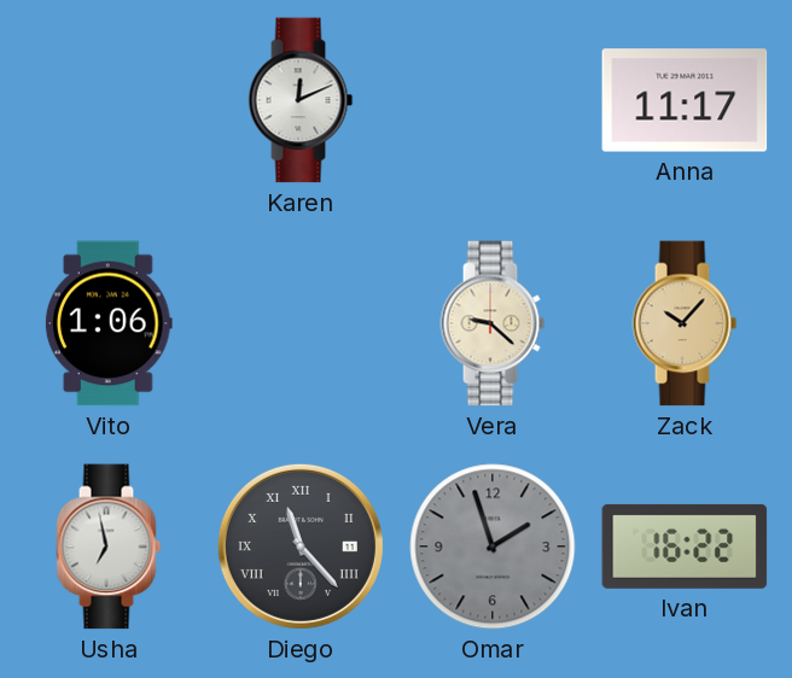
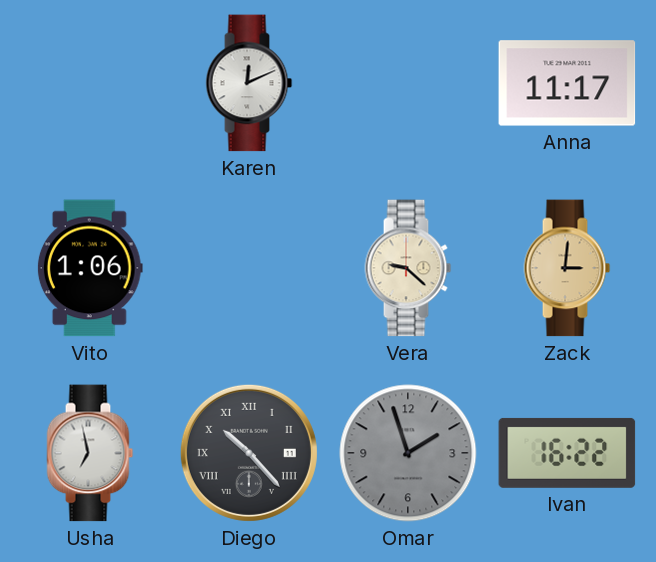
Zack: 10:07 -> 3:01 (567, 268)
Diego: 11:23 -> 10:23 (249, 453)
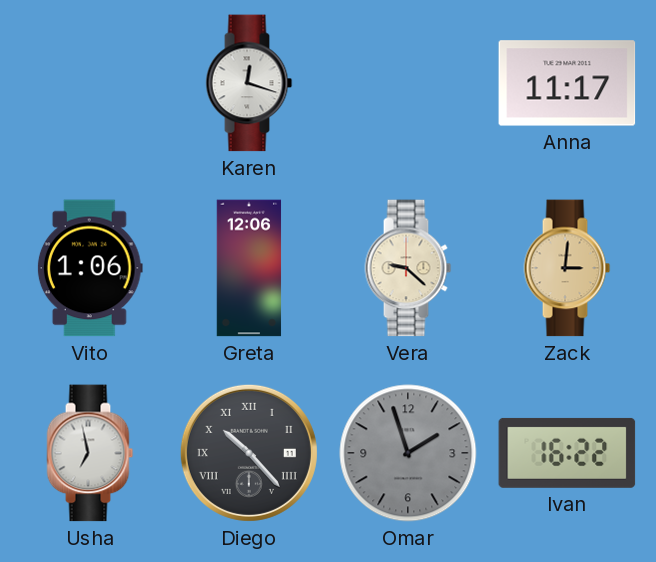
Karen: 12:11 -> 12:18 (249, 83)
Greta: none -> 12:06 (249, 268)
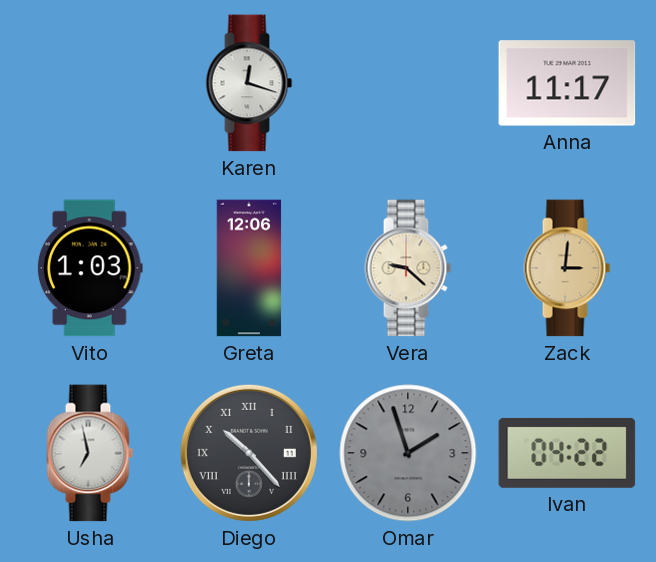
Vito: 1:06 -> 1:03 (90, 268)
Ivan: 16:22 -> 04:22 (567, 453)
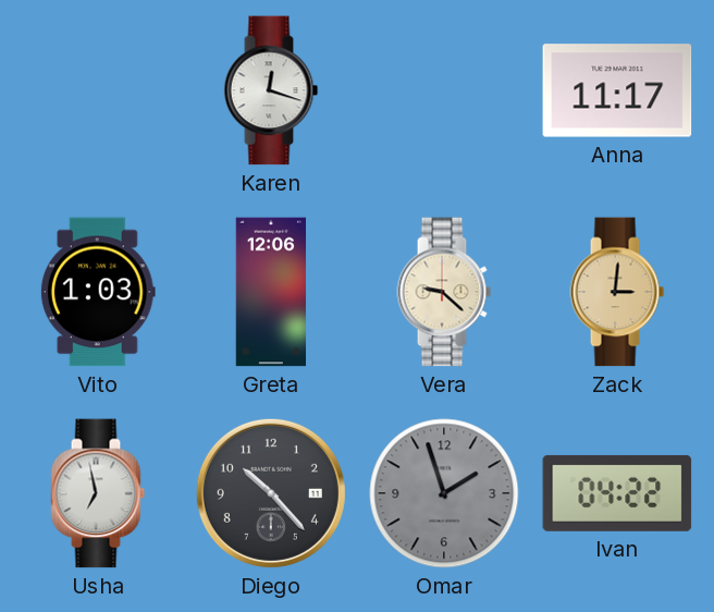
Diego numerals: Roman -> Arabic (271, 493)
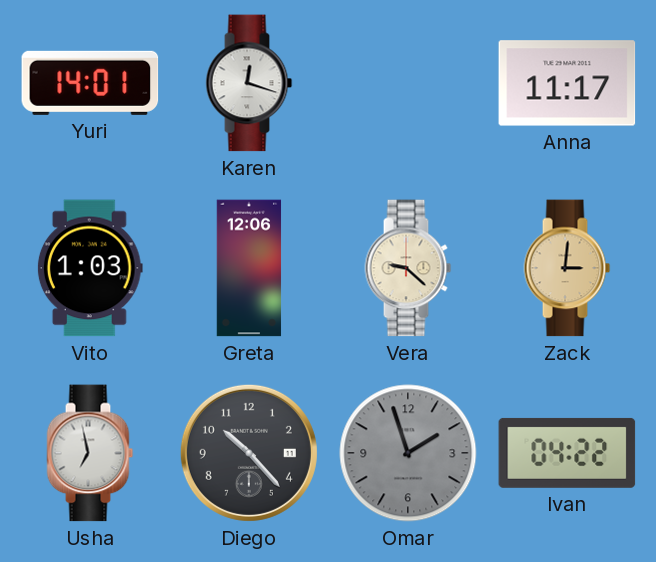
Yuri: none -> 14:01 (90, 83)
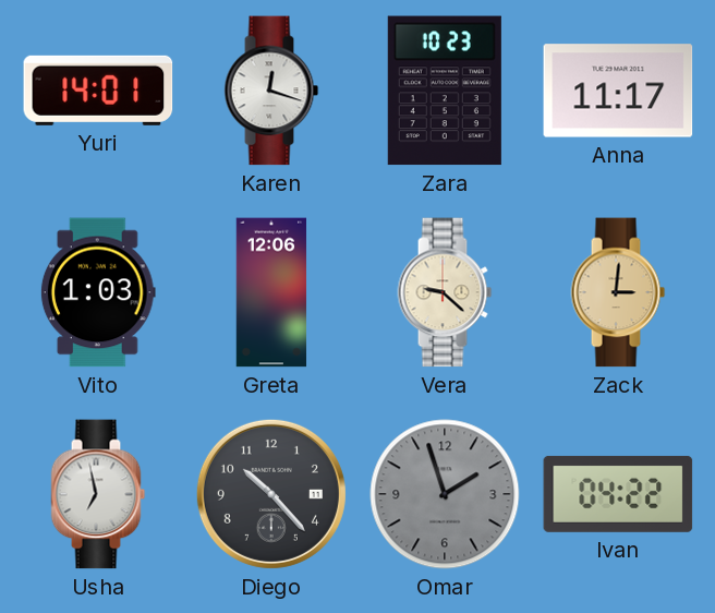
Zara: none -> 10:23 (445, 91)
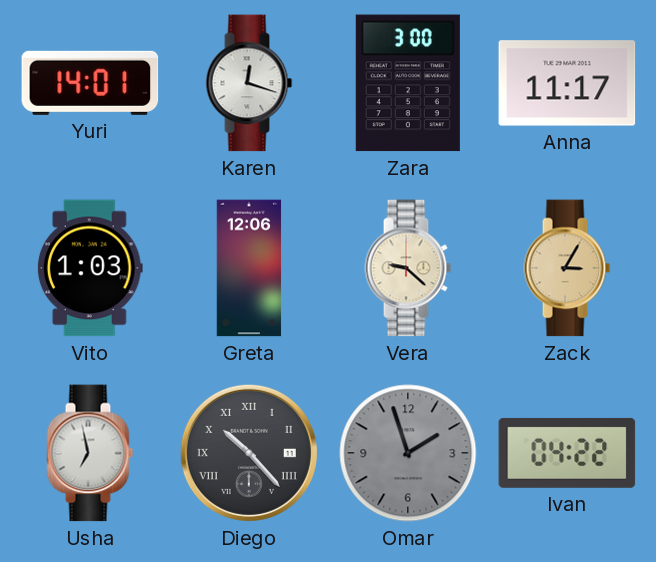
Zara: 10:23 -> 3:00 (408, 83)
Zack: 3:01 -> 3:05 (567, 268)
Diego numerals: Arabic -> Roman (249, 453)
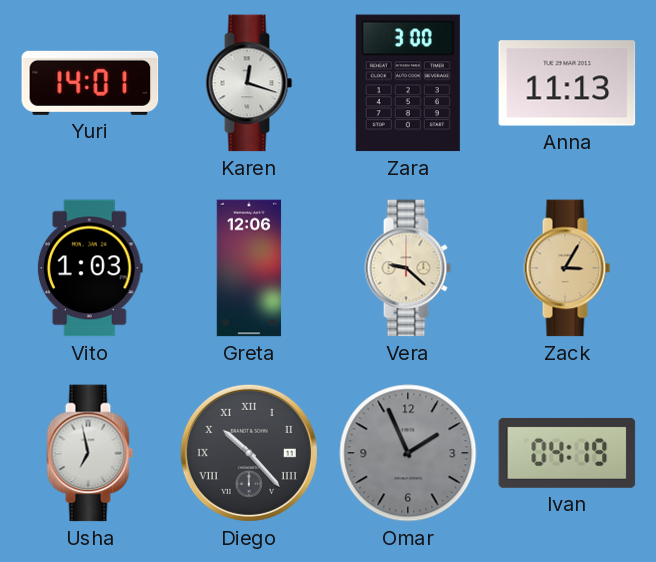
Anna: 11:17 -> 11:13 (567, 83)
Omar: 1:57 -> 1:56 (408, 453)
Ivan: 04:22 -> 04:19 (567, 453)
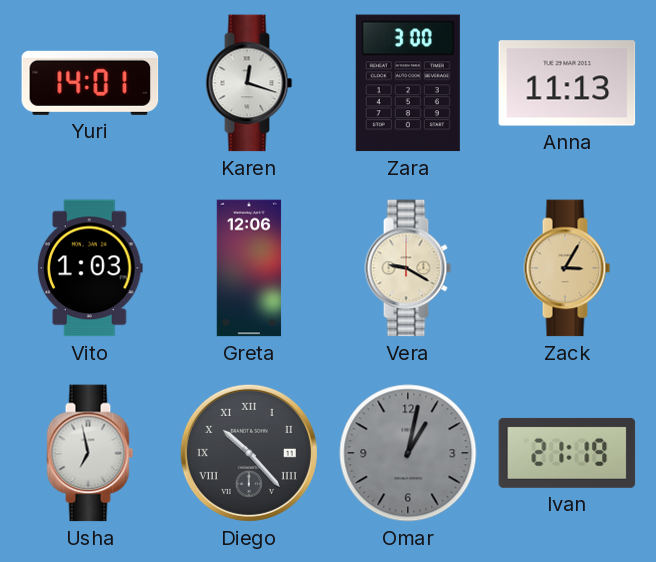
Vera: 9:22 -> 9:20 (408, 268)
Omar: 1:56 -> 1:02 (408, 453)
Ivan: 04:19 -> 21:19 (567, 453)
